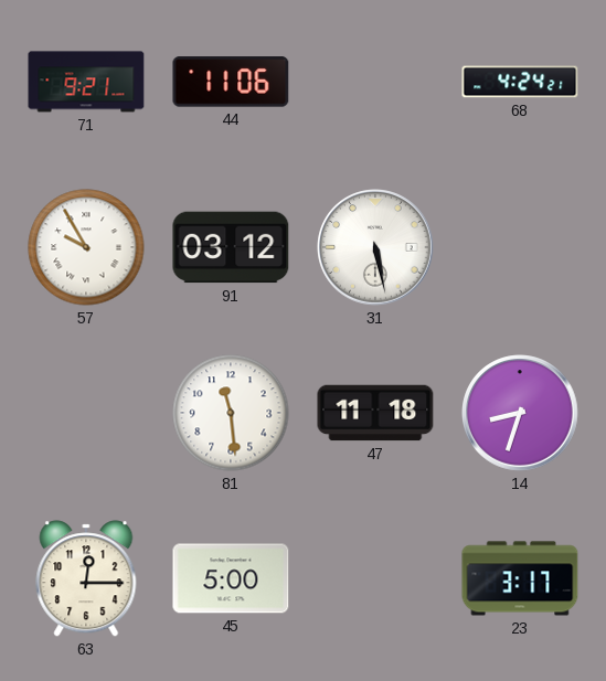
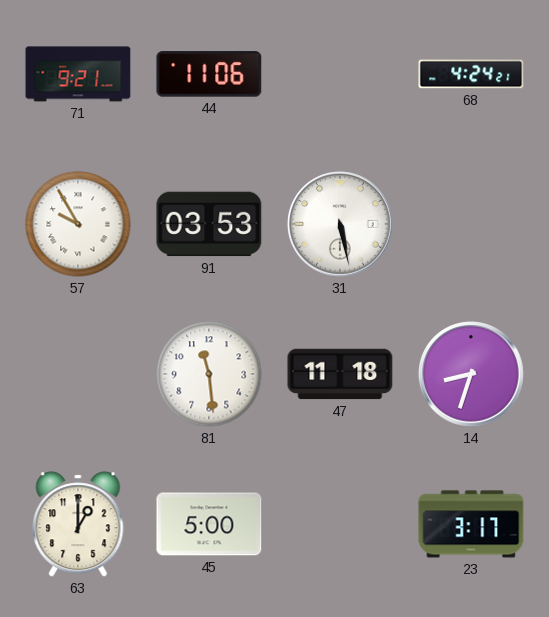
91: 03:12 -> 03:53 (209, 224)
63: 12:15 -> 1:00 (78, 524)
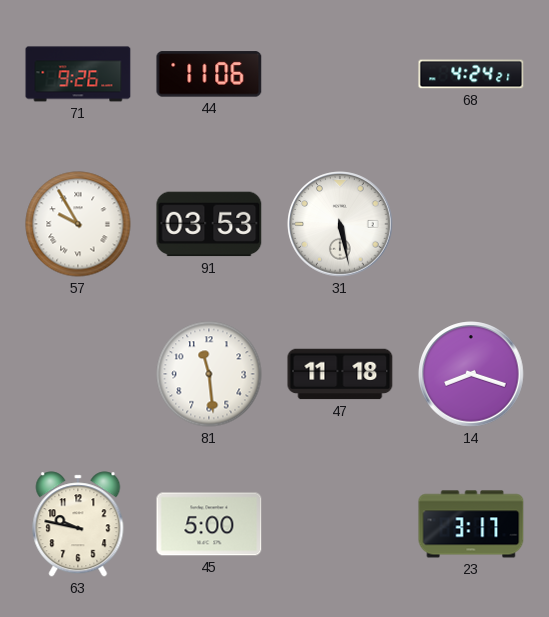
71: 9:21 -> 9:26 (78, 74)
14: 8:33 -> 8:18 (471, 374)
63: 1:00 -> 9:47 (78, 524)
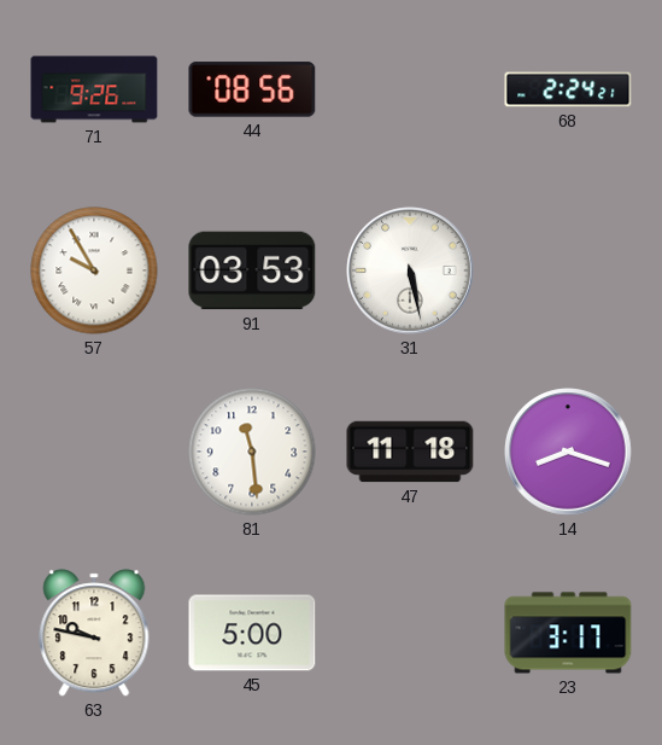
44: 11:06 -> 08:56 (252, 89)
68: 4:24 -> 2:24 (568, 89)
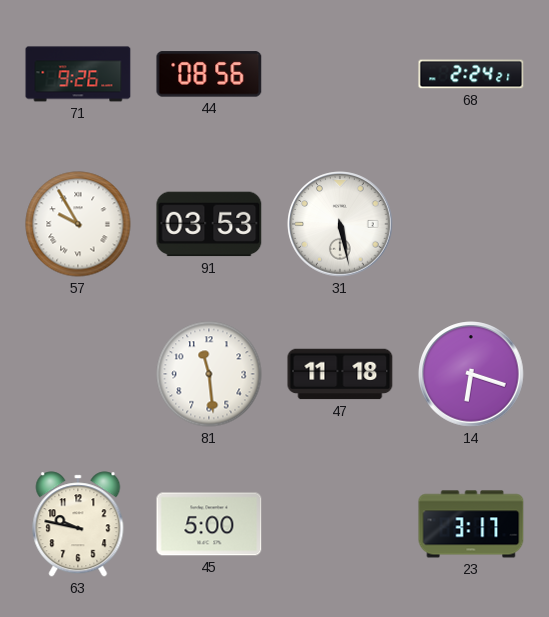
14: 8:18 -> 6:18 (471, 374)
